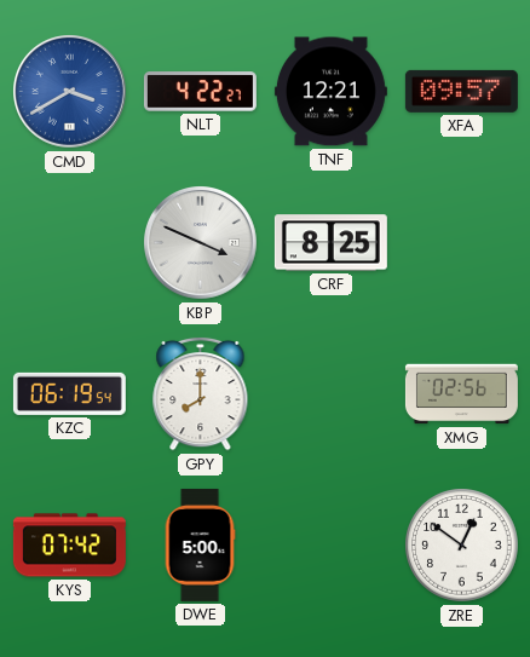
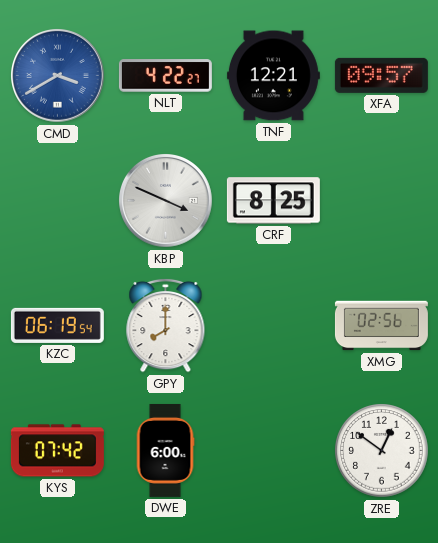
DWE: 5:00 -> 6:00 (165, 450)
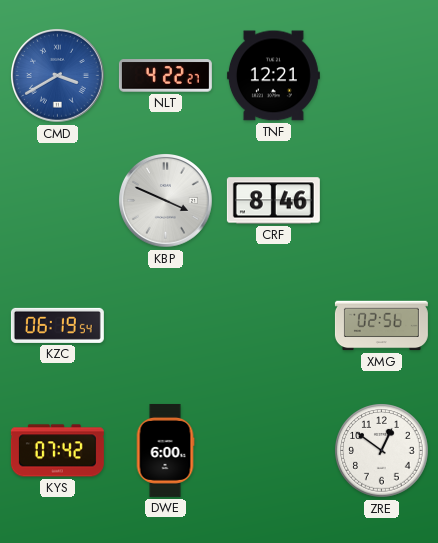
XFA: 09:57 -> none (381, 75)
CRF: 8:25 -> 8:46 (273, 201)
GPY: 8:00 -> none (166, 325)
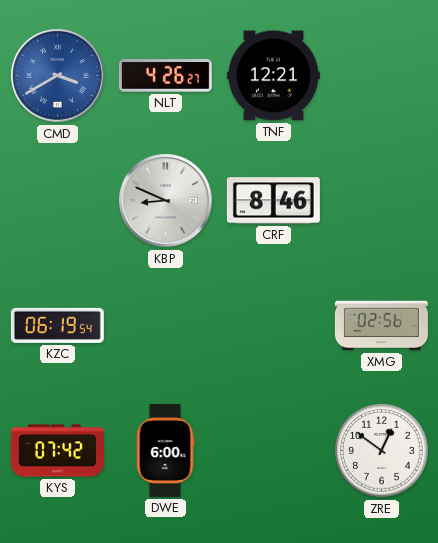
NLT: 4:22 -> 4:26 (165, 76)
KBP: 3:49 -> 8:49 (166, 201)
